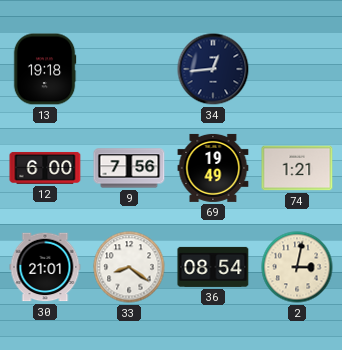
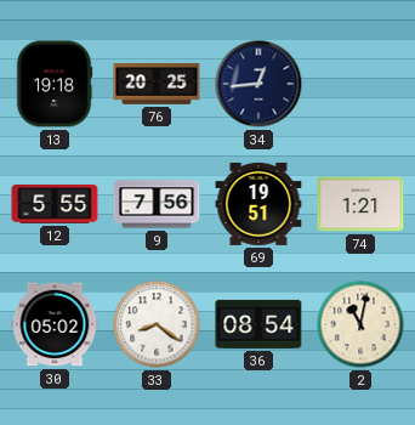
76: none -> 20:25 (157, 84)
12: 6:00 -> 5:55 (55, 204)
69: 19:49 -> 19:51 (258, 204)
30: 21:01 -> 05:02 (55, 324)
2: 3:02 -> 11:02 (360, 324)
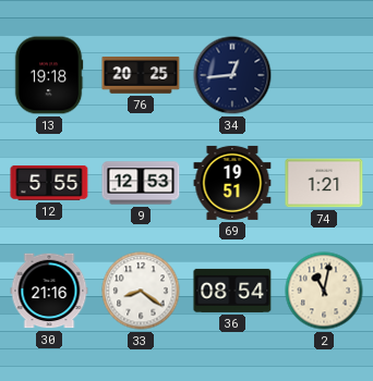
9: 7:56 -> 12:53 (141, 183)
30: 05:02 -> 21:16 (49, 291)
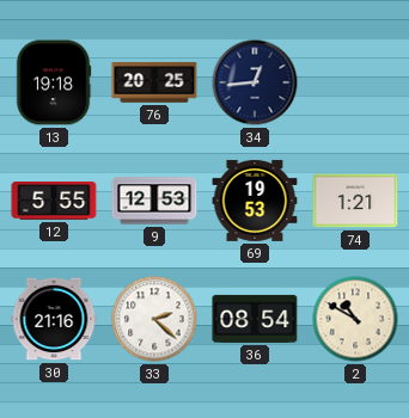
69: 19:51 -> 19:53 (255, 201)
33: 8:21 -> 2:22 (154, 319)
2: 11:02 -> 10:50 (355, 319)
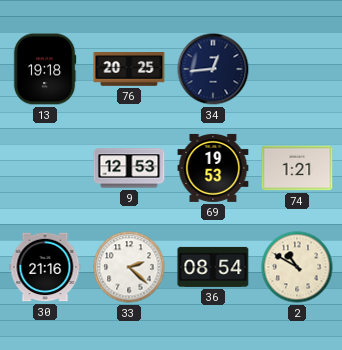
12: 5:55 -> none (54, 201)
